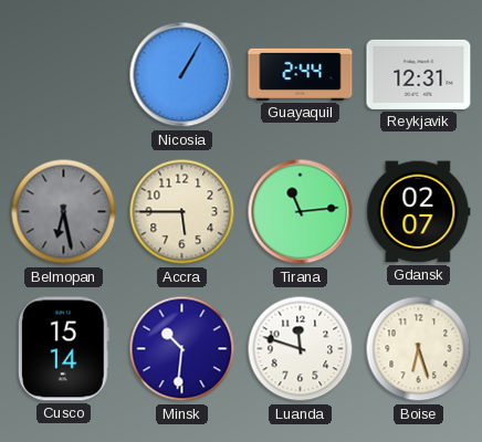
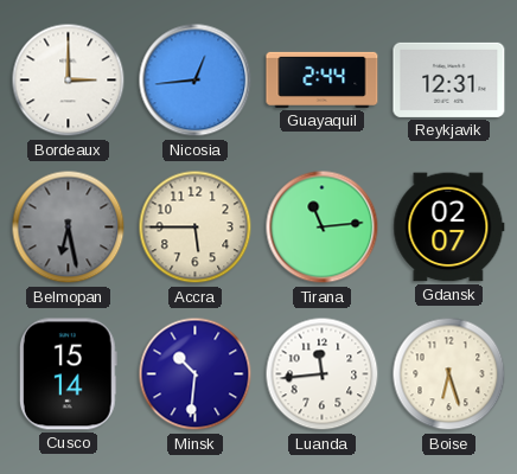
Bordeaux: none -> 3:00 (69, 81)
Nicosia: 1:05 -> 12:44 (196, 81)
Luanda: 11:48 -> 11:44 (323, 374)
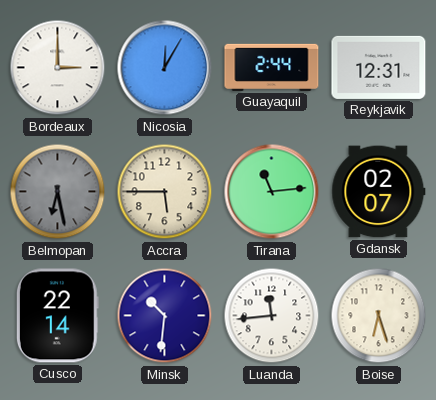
Nicosia: 12:44 -> 12:05 (165, 68)
Cusco: 15:14 -> 22:14 (57, 316)
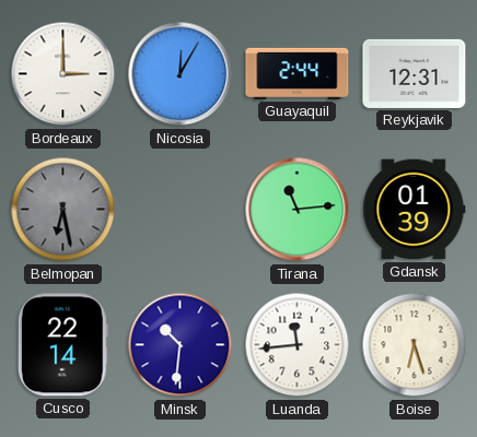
Accra: 5:45 -> none (165, 192)
Gdansk: 02:07 -> 01:39 (415, 210)
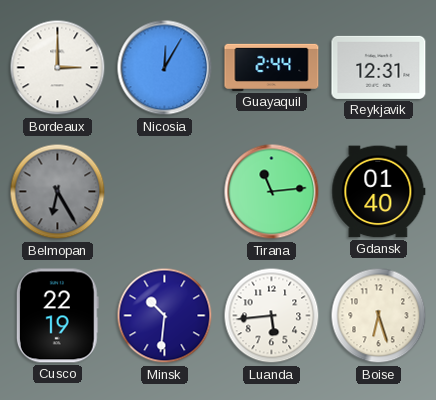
Belmopan: 6:28 -> 6:25 (58, 192)
Gdansk: 01:39 -> 01:40 (379, 192)
Cusco: 22:14 -> 22:19 (57, 316)
Luanda: 11:44 -> 5:44 (272, 316)
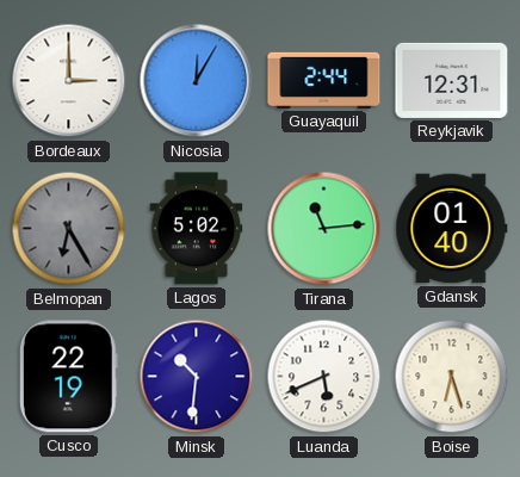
Lagos: none -> 5:02 (197, 229)
Luanda: 5:44 -> 5:41 (324, 377)
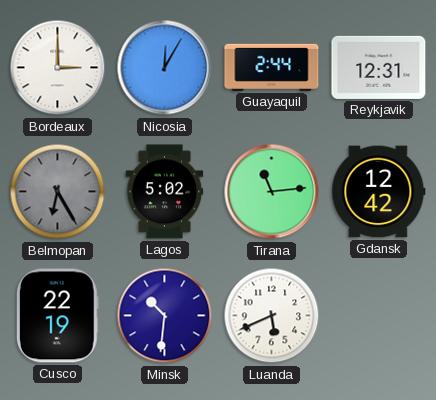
Gdansk: 01:40 -> 12:42 (379, 192)
Boise: 6:27 -> none (452, 377)
